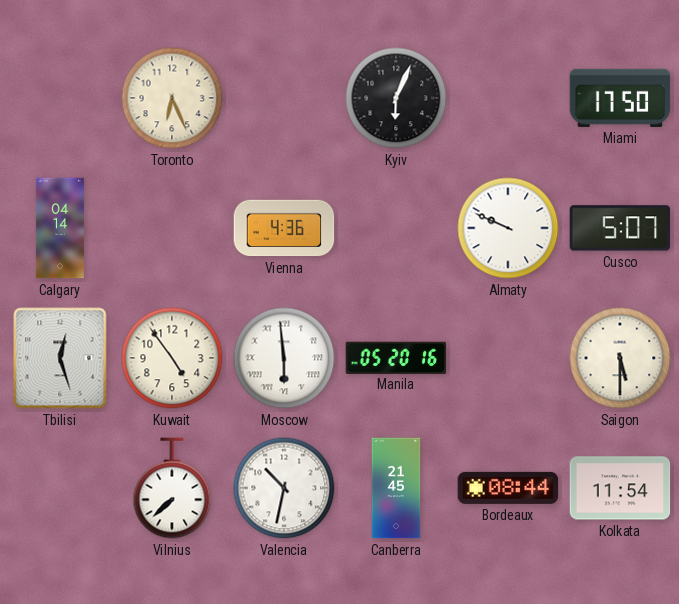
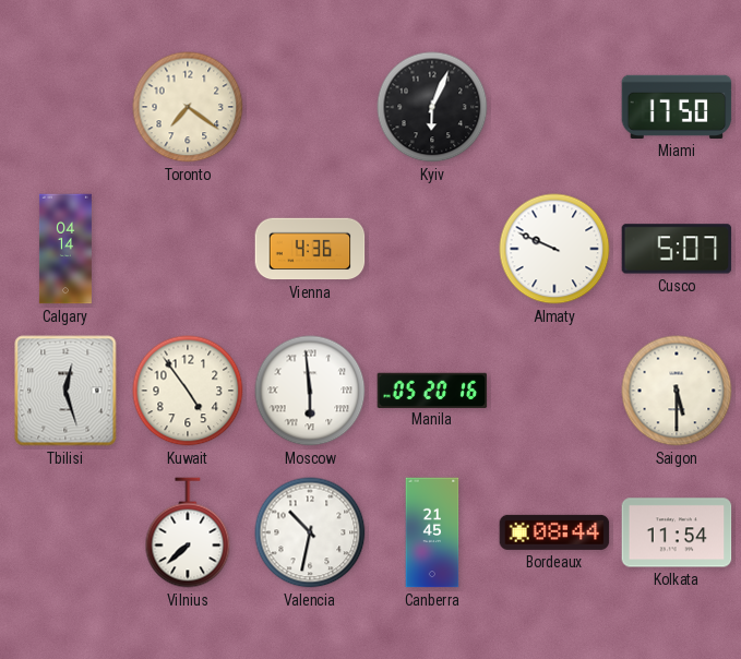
Toronto: 6:26 -> 7:21 (188, 107)
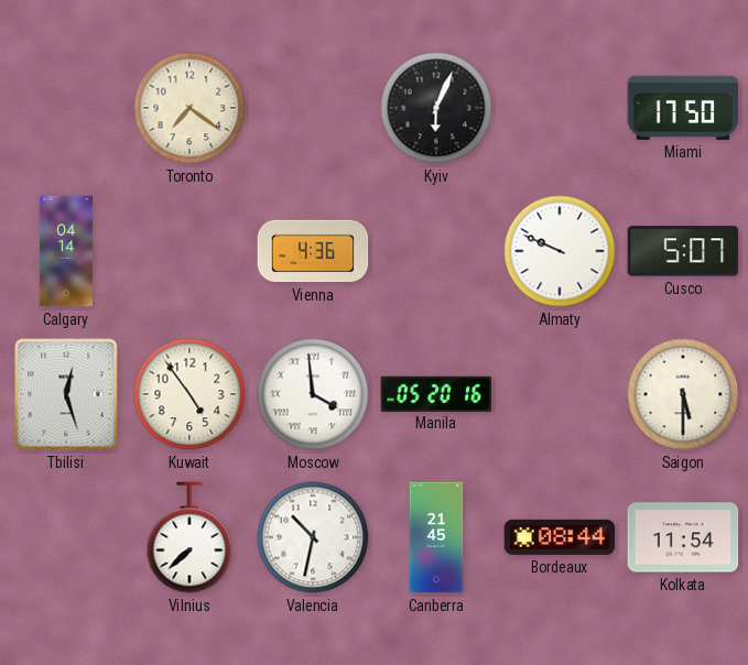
Moscow: 5:59 -> 3:59 (313, 394)
